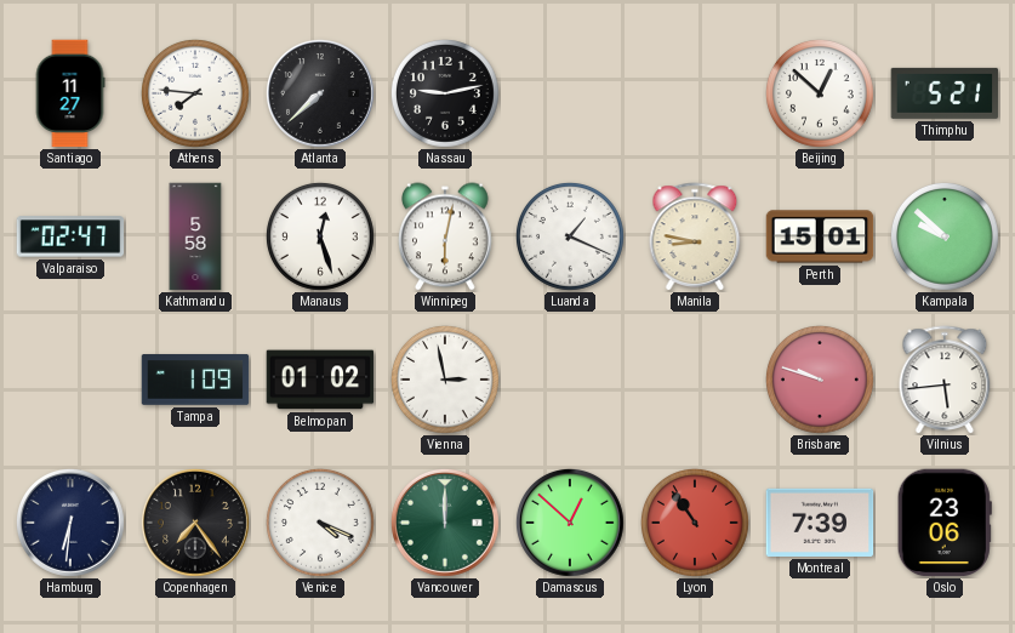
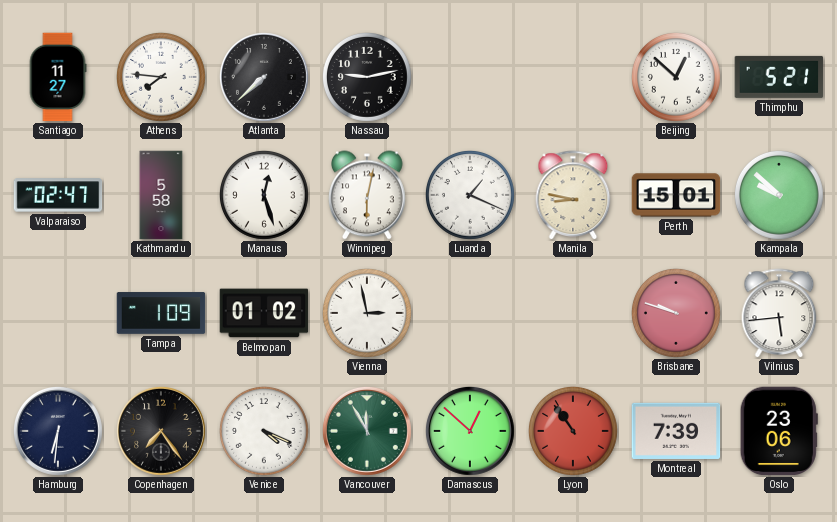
Vancouver: 12:00 -> 11:55 (368, 432)
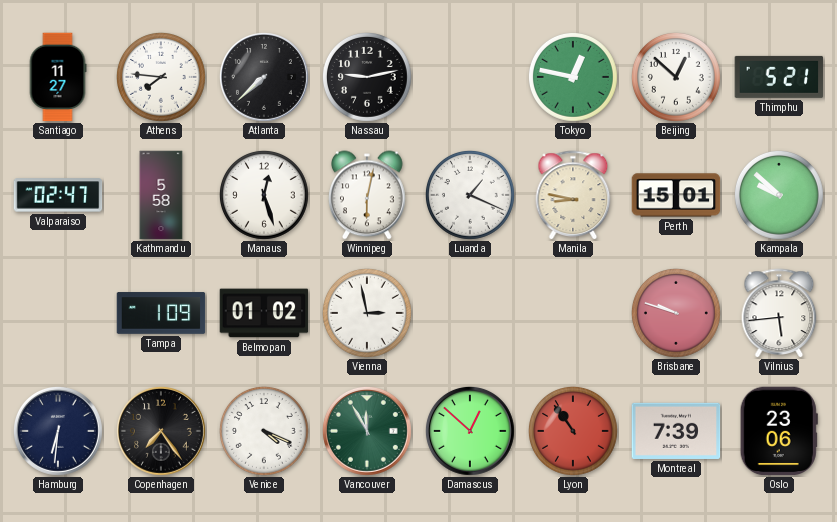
Tokyo: none -> 12:47 (573, 77)
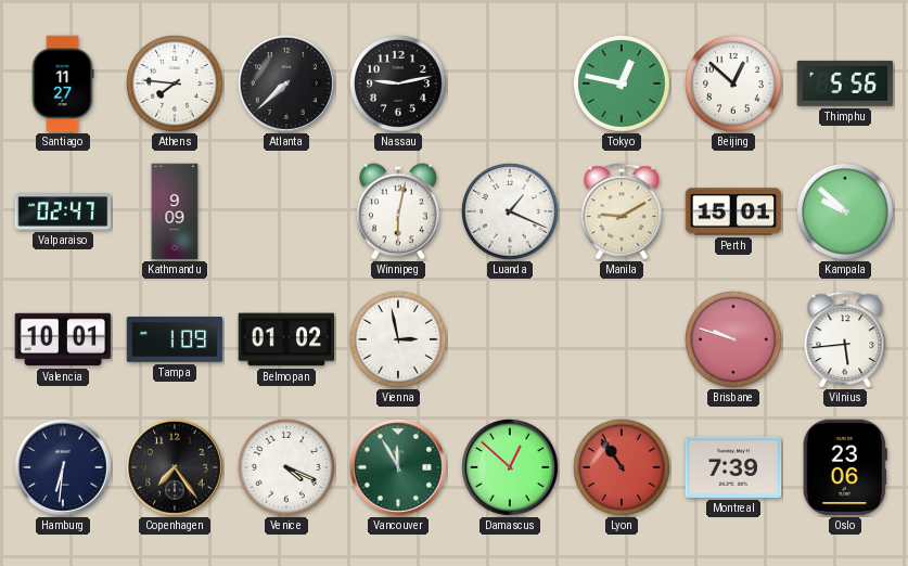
Thimphu: 5:21 -> 5:56 (845, 83)
Kathmandu: 5:58 -> 9:09 (175, 211)
Manaus: 12:27 -> none (264, 195)
Manila: 8:47 -> 9:10 (622, 211)
Valencia: none -> 10:01 (63, 339)
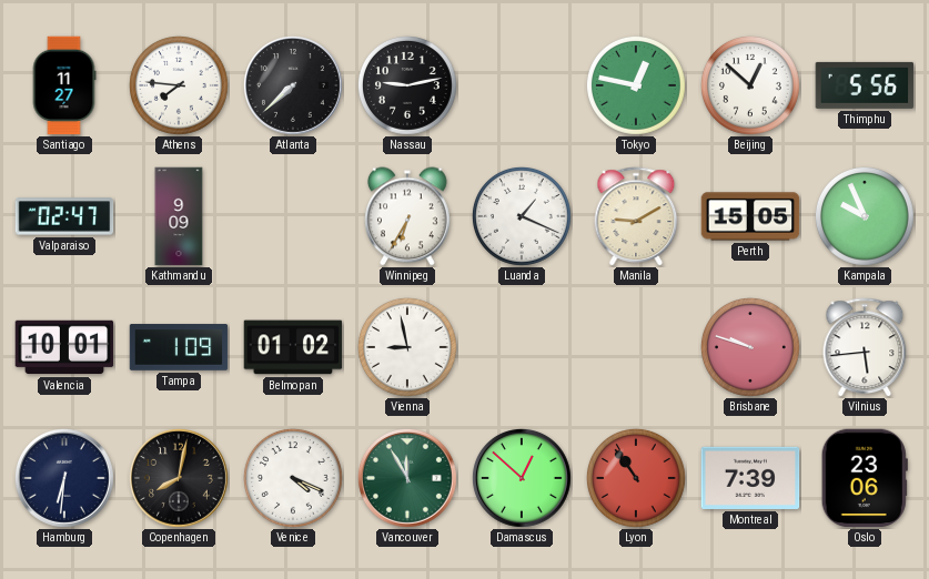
Winnipeg: 6:02 -> 6:35 (408, 216)
Perth: 15:01 -> 15:05 (750, 216)
Kampala: 9:52 -> 9:56 (865, 216)
Vienna: 2:58 -> 8:58 (407, 347)
Copenhagen: 7:24 -> 8:02 (180, 479)
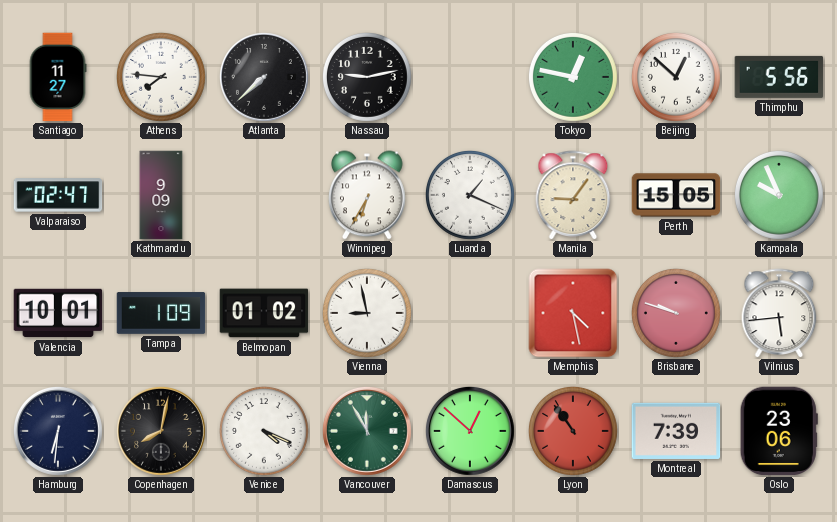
Manila: 9:10 -> 9:06 (573, 195)
Memphis: none -> 4:28 (573, 313)
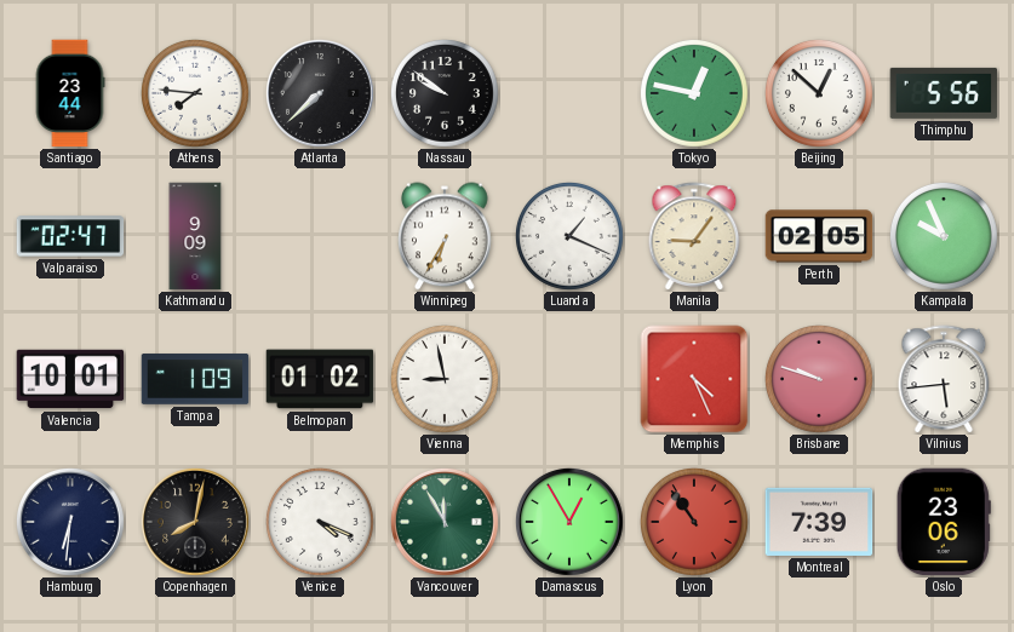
Santiago: 11:27 -> 23:44 (70, 93)
Nassau: 9:13 -> 9:51 (445, 93)
Perth: 15:05 -> 02:05 (819, 236)
Memphis: 4:28 -> 4:26 (694, 379)
Damascus: 12:52 -> 12:55 (571, 523)
